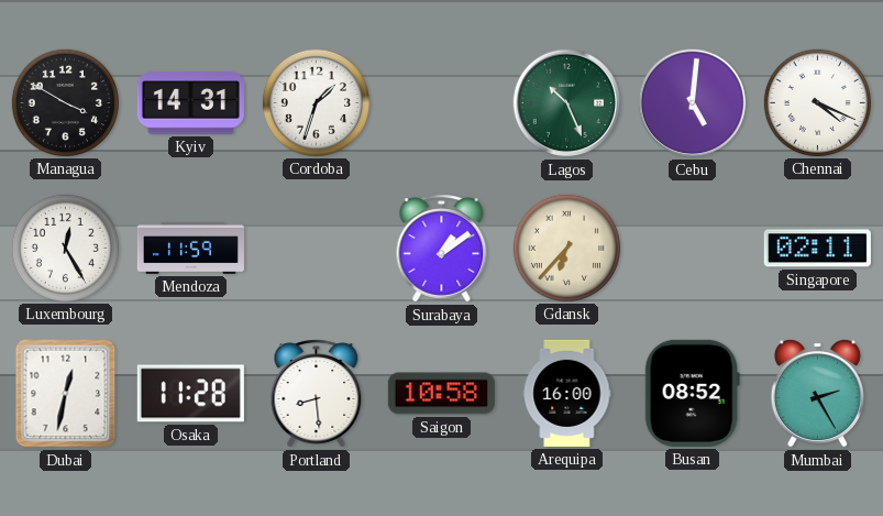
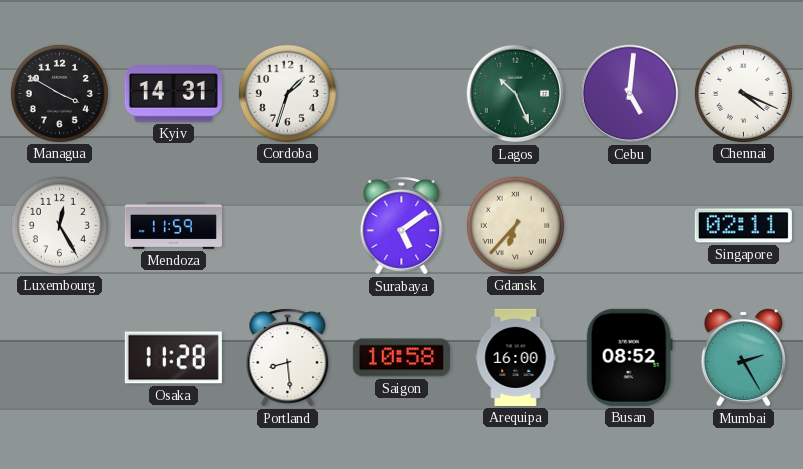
Surabaya: 1:09 -> 5:09 (402, 226)
Dubai: 12:32 -> none (66, 394)
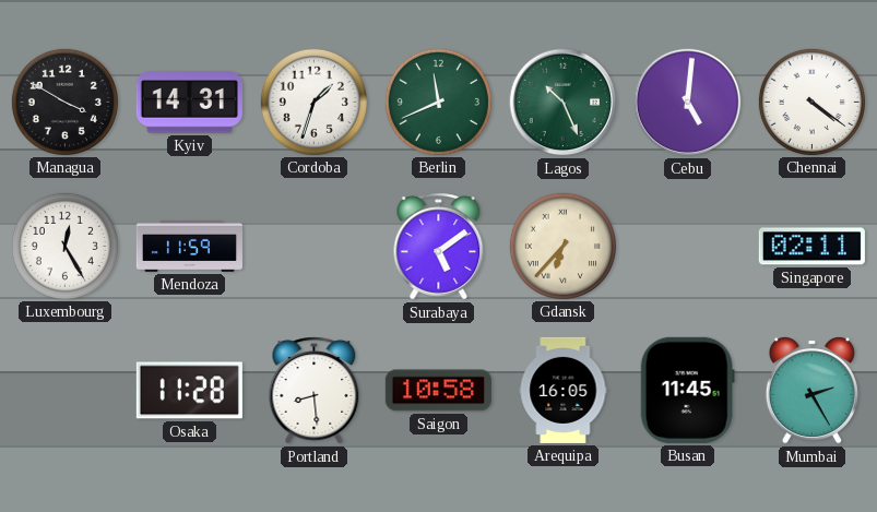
Berlin: none -> 11:41 (438, 102)
Chennai: 4:19 -> 4:21 (811, 102)
Arequipa: 16:00 -> 16:05 (564, 390)
Busan: 08:52 -> 11:45 (687, 390)
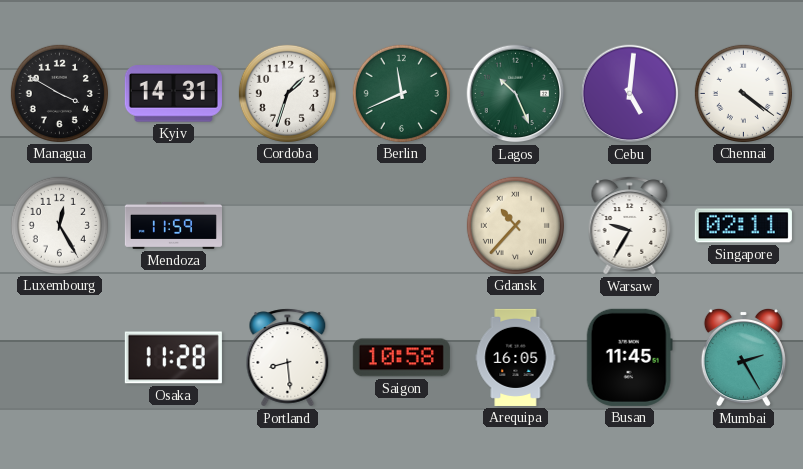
Surabaya: 5:09 -> none (439, 247)
Gdansk: 6:37 -> 10:37 (515, 225)
Warsaw: none -> 9:35 (630, 226)
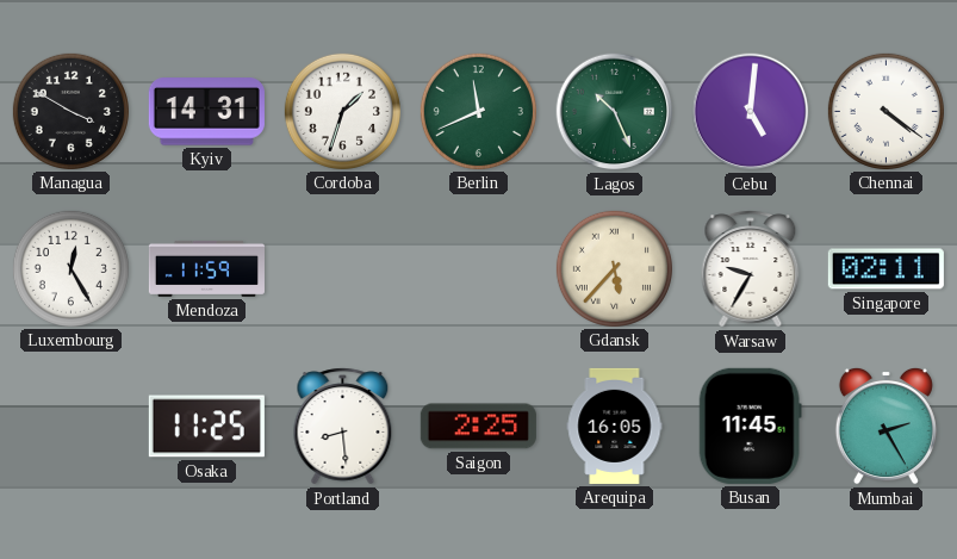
Gdansk: 10:37 -> 5:37 (614, 268)
Osaka: 11:28 -> 11:25 (206, 427)
Saigon: 10:58 -> 2:25 (478, 427)
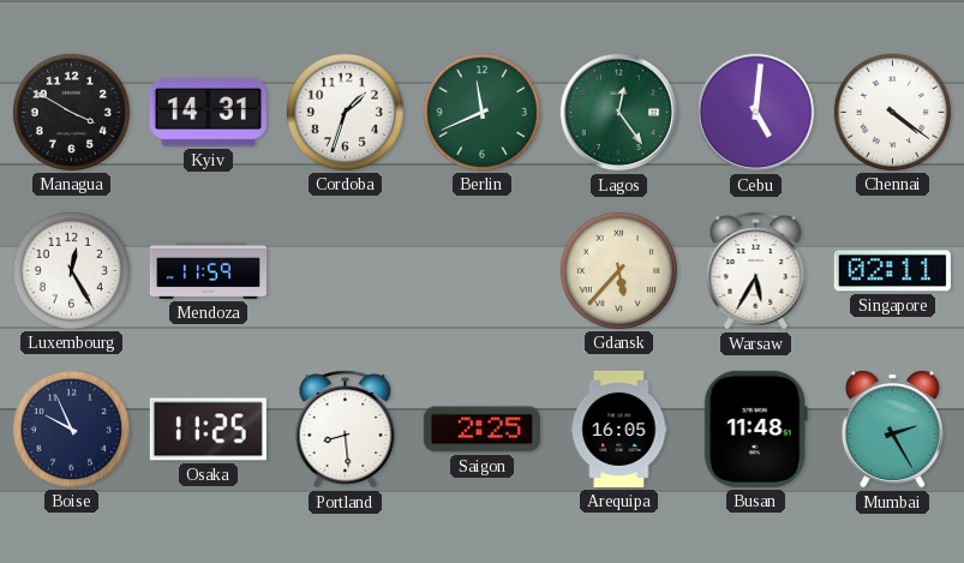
Lagos: 10:26 -> 12:24 (619, 113)
Warsaw: 9:35 -> 5:35 (756, 271)
Boise: none -> 9:56 (71, 429)
Busan: 11:45 -> 11:48 (755, 429)
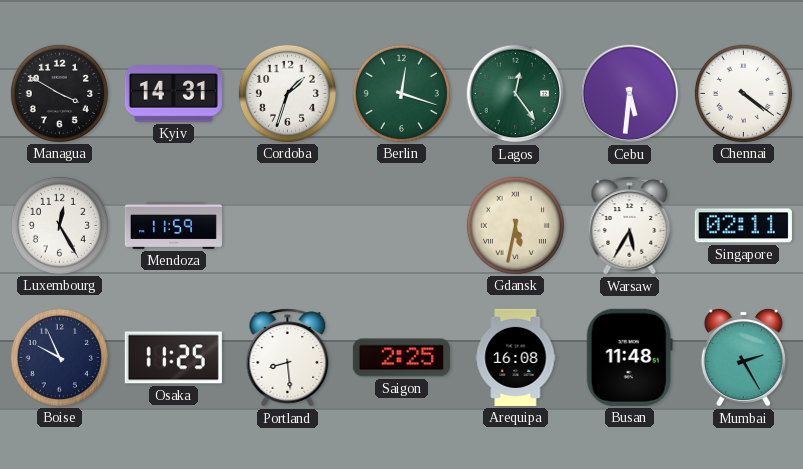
Berlin: 11:41 -> 12:18 (401, 93)
Cebu: 5:01 -> 5:31 (630, 94)
Gdansk: 5:37 -> 5:32 (515, 225)
Arequipa: 16:05 -> 16:08 (516, 357)
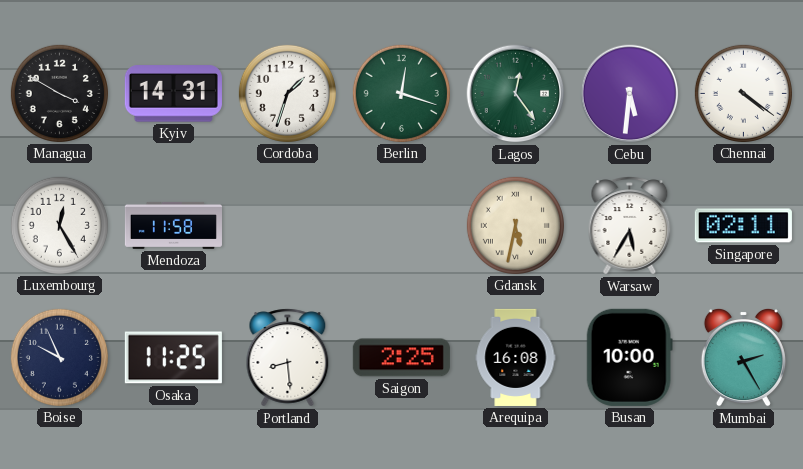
Mendoza: 11:59 -> 11:58 (173, 225)
Busan: 11:48 -> 10:00 (629, 357)
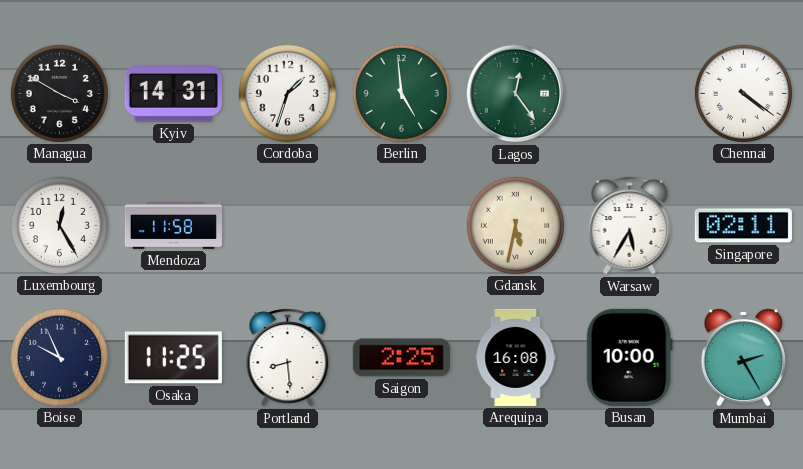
Berlin: 12:18 -> 4:59 (401, 93)
Cebu: 5:31 -> none (630, 94)
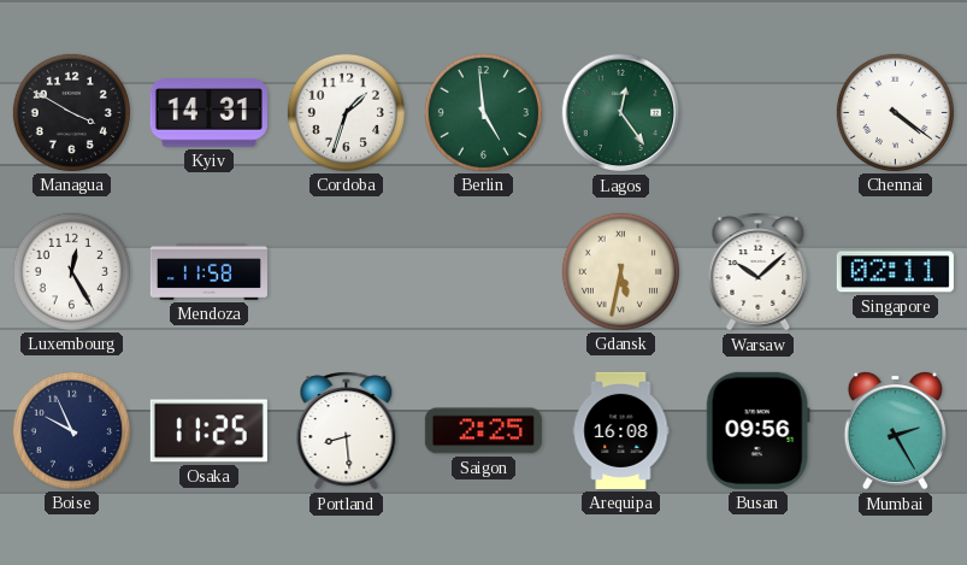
Warsaw: 5:35 -> 10:08 (759, 272)
Busan: 10:00 -> 09:56 (757, 430)
